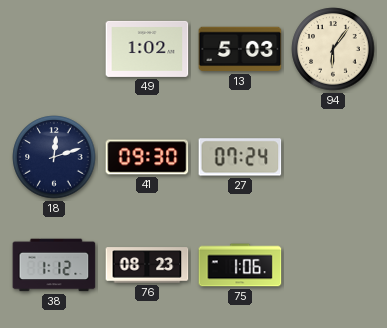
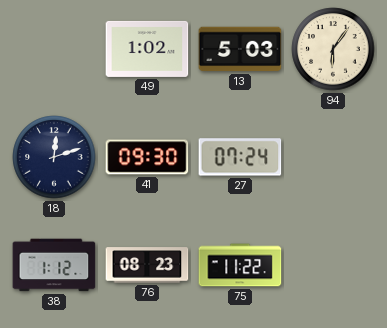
75: 1:06 -> 11:22 (240, 265)
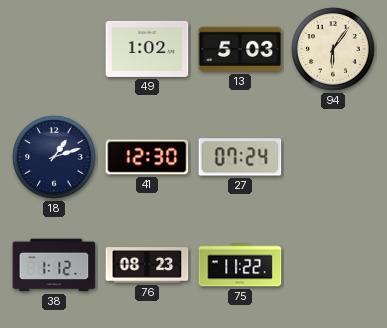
18: 12:12 -> 1:12 (54, 157)
41: 09:30 -> 12:30 (147, 157)
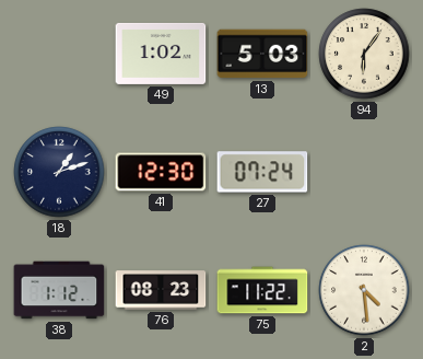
2: none -> 4:29 (364, 290)
